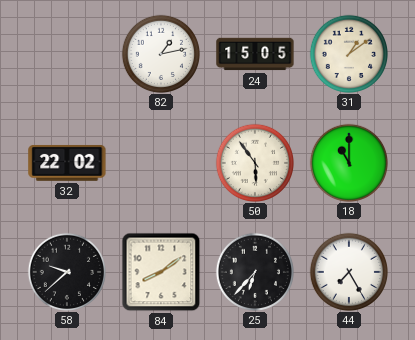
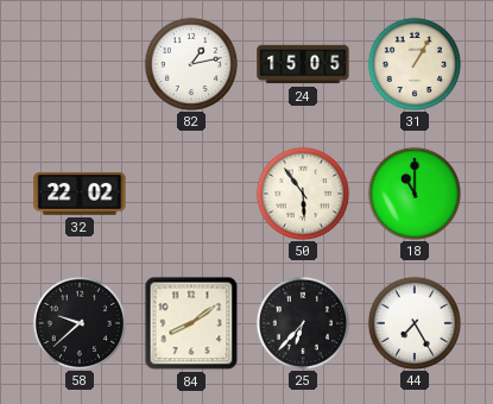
31: 1:09 -> 1:05 (413, 63)
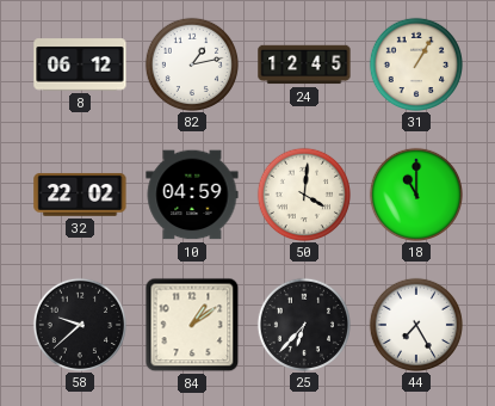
8: none -> 06:12 (80, 64)
24: 15:05 -> 12:45 (304, 64)
10: none -> 04:59 (192, 195)
50: 5:54 -> 4:01 (303, 193)
84: 8:09 -> 1:09 (192, 325)
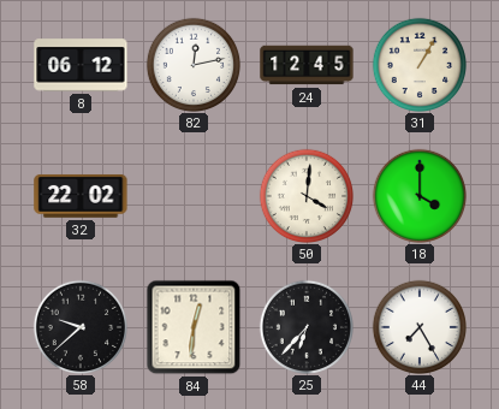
82: 1:13 -> 12:13 (192, 64)
10: 04:59 -> none (192, 195)
18: 11:00 -> 4:00 (418, 195)
84: 1:09 -> 12:31 (194, 327)
